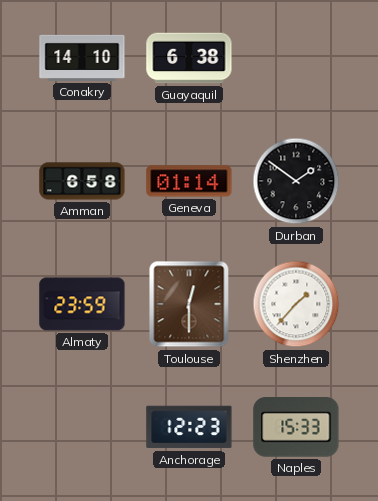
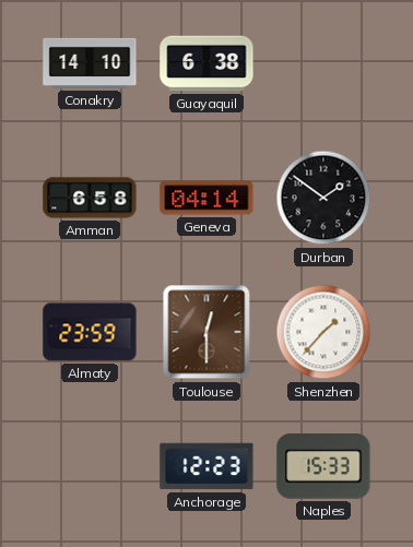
Geneva: 01:14 -> 04:14 (206, 198)
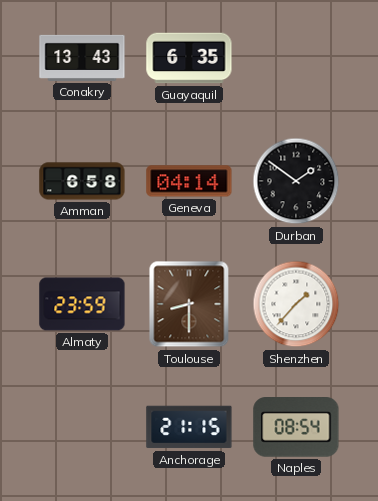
Conakry: 14:10 -> 13:43 (82, 58)
Guayaquil: 6:38 -> 6:35 (189, 58)
Toulouse: 12:30 -> 8:30 (189, 304)
Anchorage: 12:23 -> 21:15 (189, 427)
Naples: 15:33 -> 08:54 (296, 428)
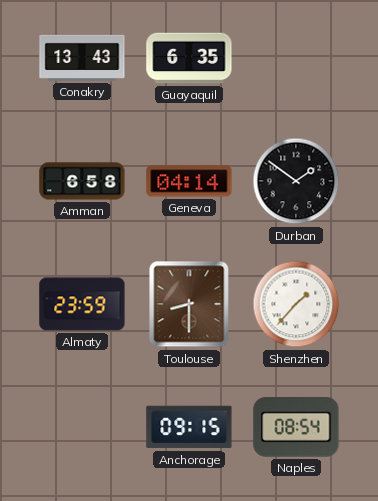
Anchorage: 21:15 -> 09:15 (189, 427)
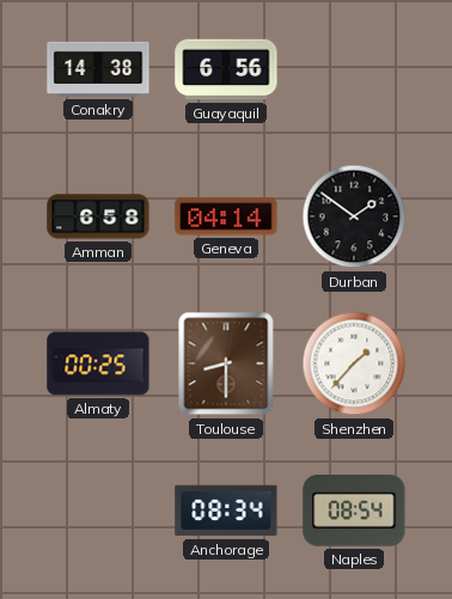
Conakry: 13:43 -> 14:38 (98, 69)
Guayaquil: 6:35 -> 6:56 (226, 69)
Almaty: 23:59 -> 00:25 (98, 363)
Anchorage: 09:15 -> 08:34 (226, 511)
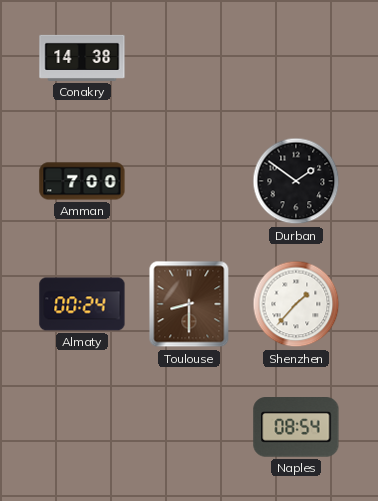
Guayaquil: 6:56 -> none (226, 69)
Amman: 6:58 -> 7:00 (82, 181)
Geneva: 04:14 -> none (226, 216)
Almaty: 00:25 -> 00:24 (82, 304)
Anchorage: 08:34 -> none (226, 511)
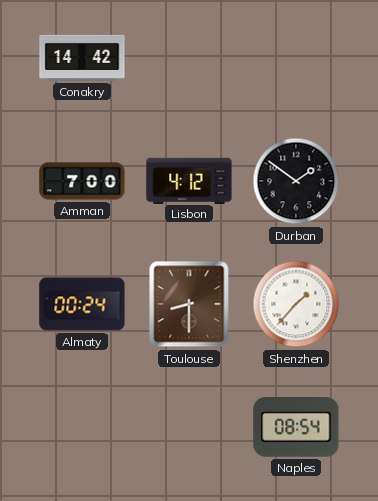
Conakry: 14:38 -> 14:42 (82, 58)
Lisbon: none -> 4:12 (189, 180)
